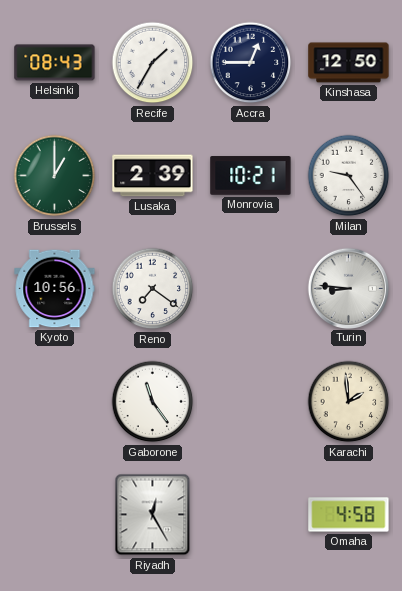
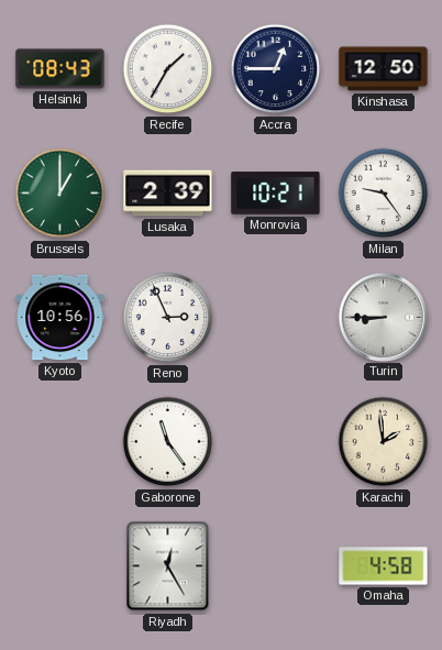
Reno: 7:21 -> 2:56 (168, 318)
Turin: 8:46 -> 8:45 (383, 317)
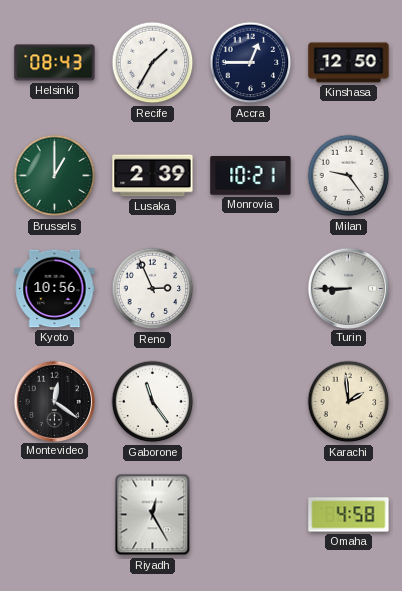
Montevideo: none -> 12:21 (54, 401)
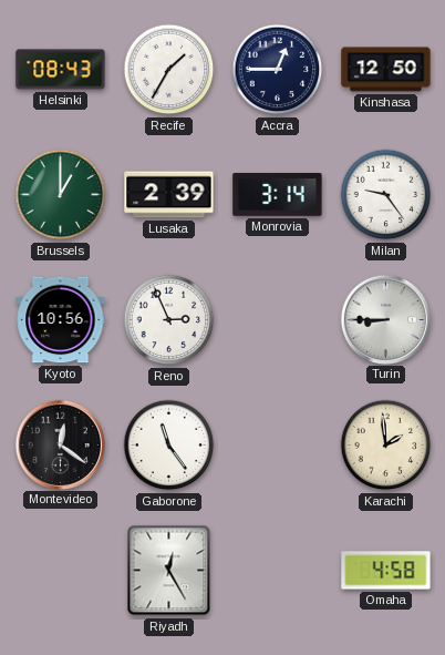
Monrovia: 10:21 -> 3:14 (278, 195)
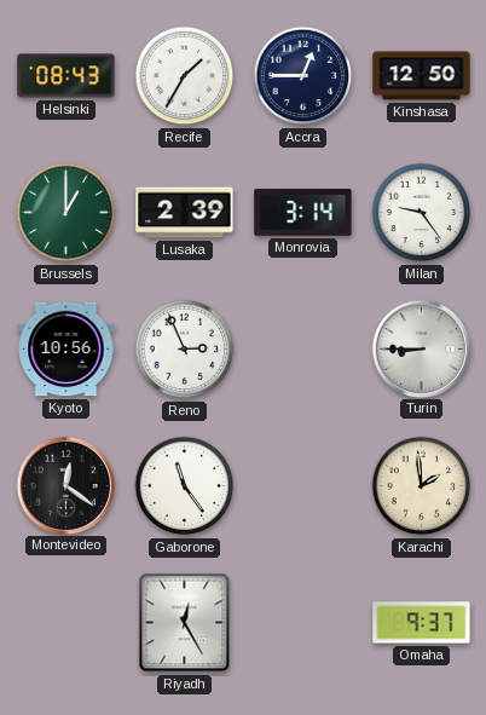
Omaha: 4:58 -> 9:37 (422, 623)
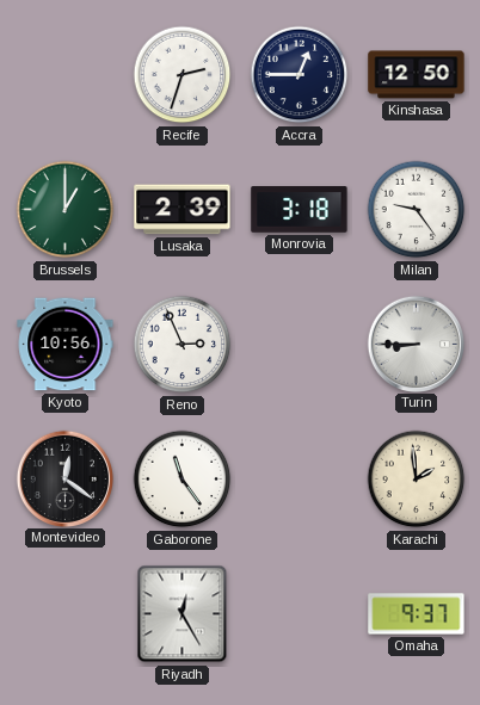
Helsinki: 08:43 -> none (66, 76)
Recife: 1:35 -> 2:33 (183, 75)
Monrovia: 3:14 -> 3:18 (300, 210)
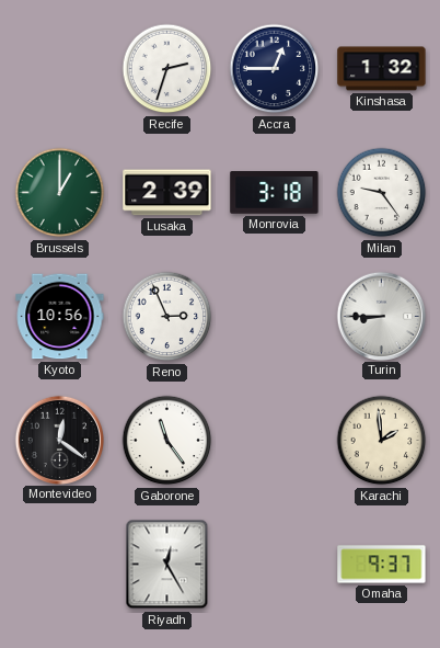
Kinshasa: 12:50 -> 1:32 (382, 69)
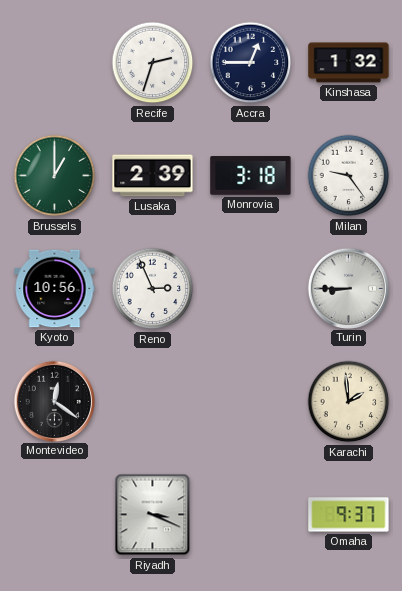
Gaborone: 11:24 -> none (167, 441)
Riyadh: 12:25 -> 3:19 (153, 515)
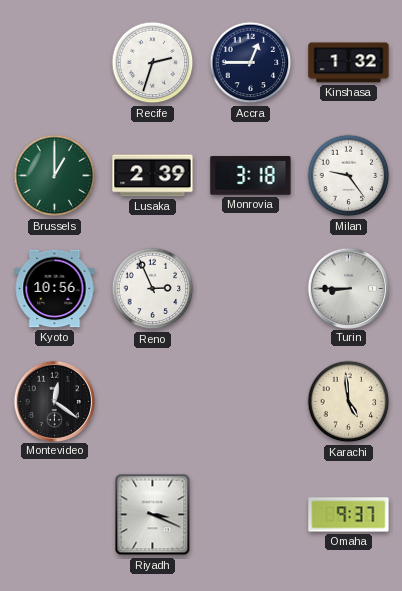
Karachi: 1:59 -> 4:59 (349, 402)
